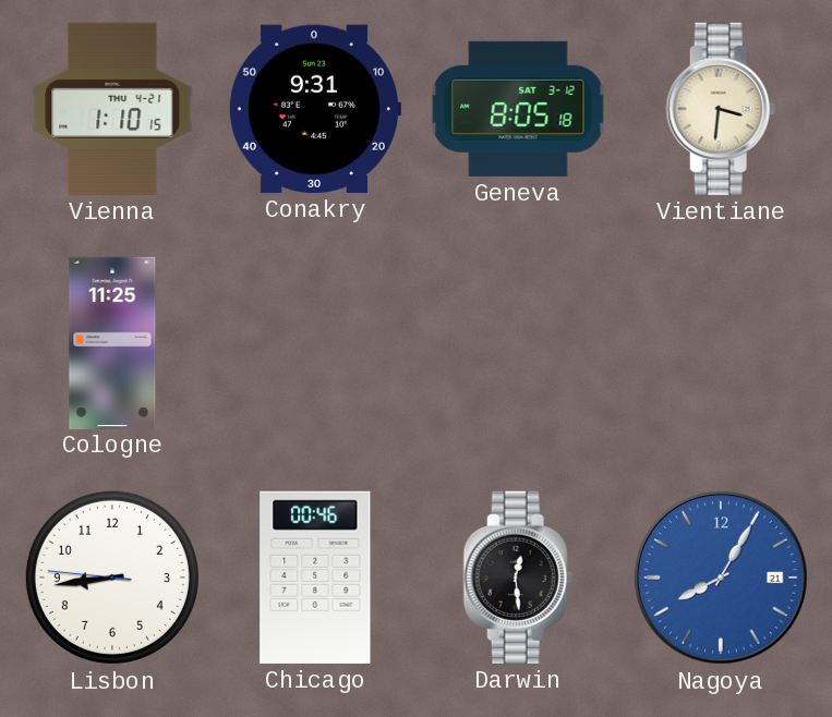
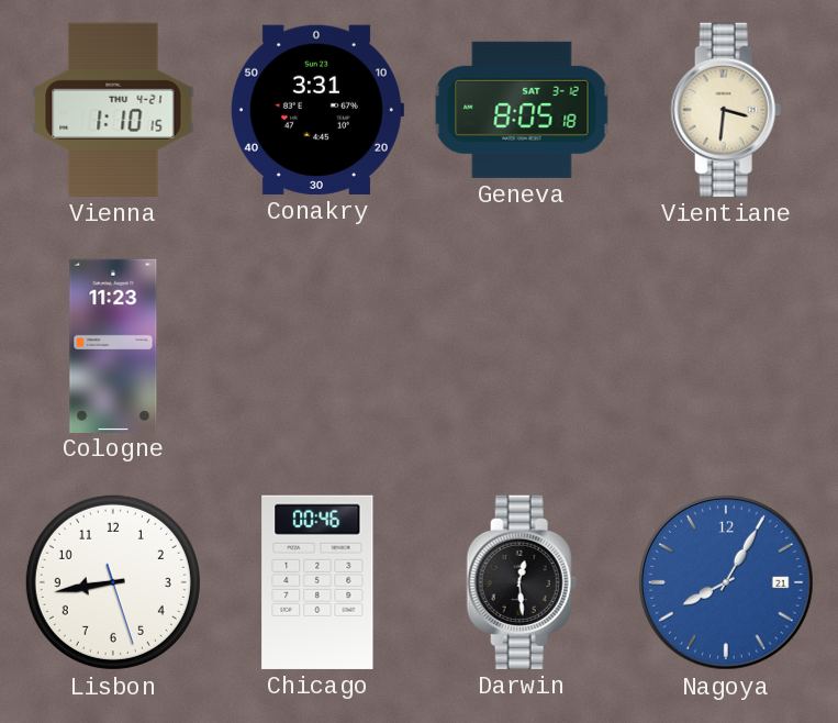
Conakry: 9:31 -> 3:31 (316, 110)
Cologne: 11:25 -> 11:23 (113, 345)
Lisbon: 8:43:46 -> 8:43:27 (113, 582)
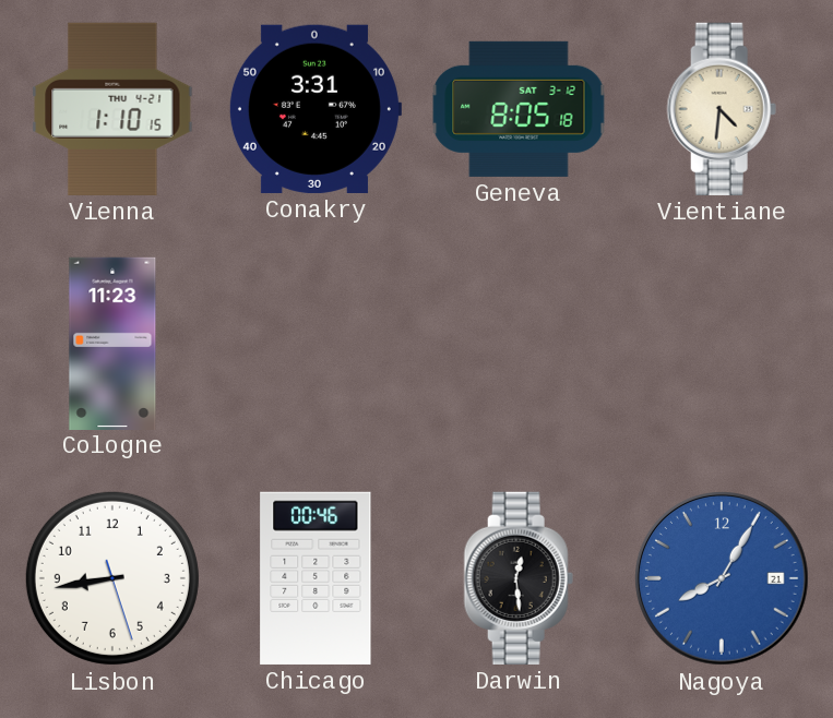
Vientiane: 3:31 -> 4:31 (722, 109)
